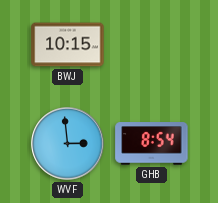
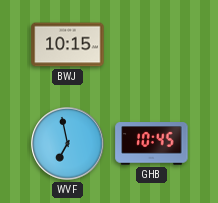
WVF: 2:59 -> 6:58 (68, 144)
GHB: 8:54 -> 10:45 (152, 144)
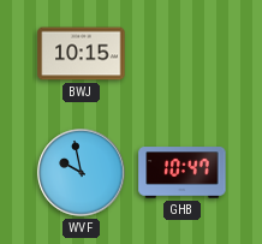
WVF: 6:58 -> 9:58 (82, 173)
GHB: 10:45 -> 10:47 (183, 173)
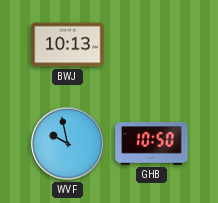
BWJ: 10:15 -> 10:13 (68, 45)
GHB: 10:47 -> 10:50 (152, 144)
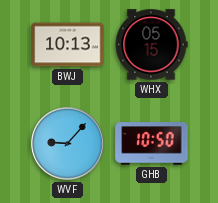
WHX: none -> 05:15 (151, 45)
WVF: 9:58 -> 9:07 (68, 144)
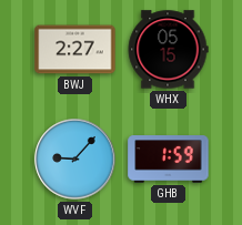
BWJ: 10:13 -> 2:27 (75, 50)
GHB: 10:50 -> 1:59 (169, 160)
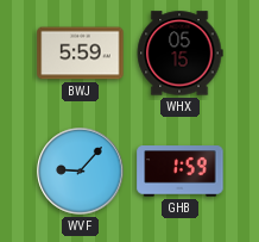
BWJ: 2:27 -> 5:59 (81, 54)
